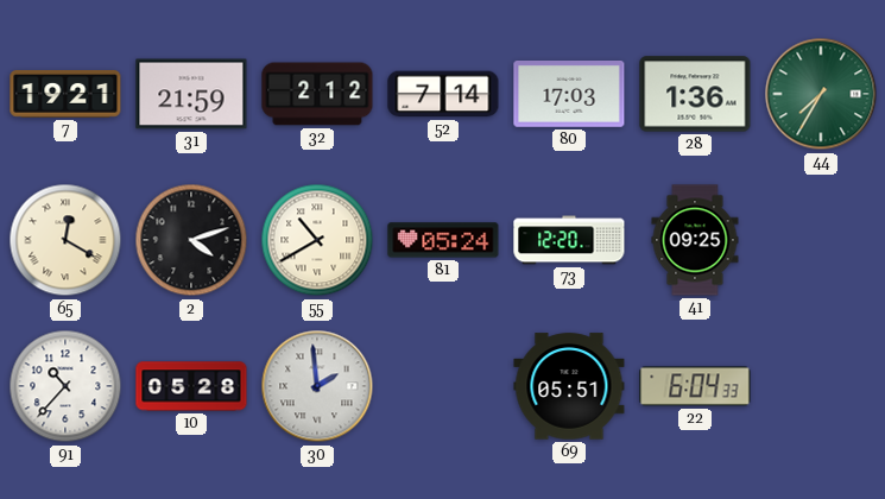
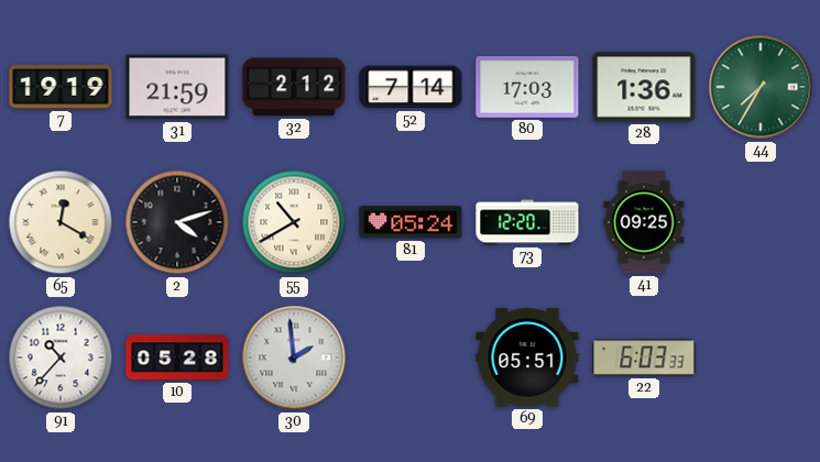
7: 19:21 -> 19:19 (61, 87)
22: 6:04 -> 6:03 (644, 358)
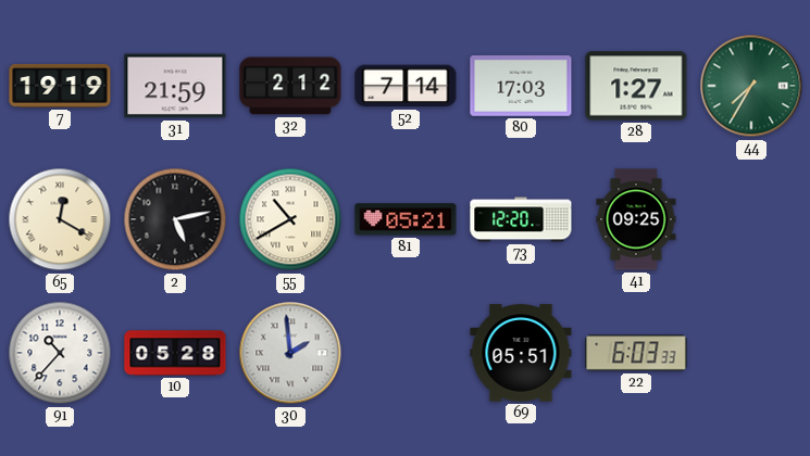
28: 1:36 -> 1:27 (636, 86)
2: 4:12 -> 5:13 (175, 219)
81: 05:24 -> 05:21 (406, 219)
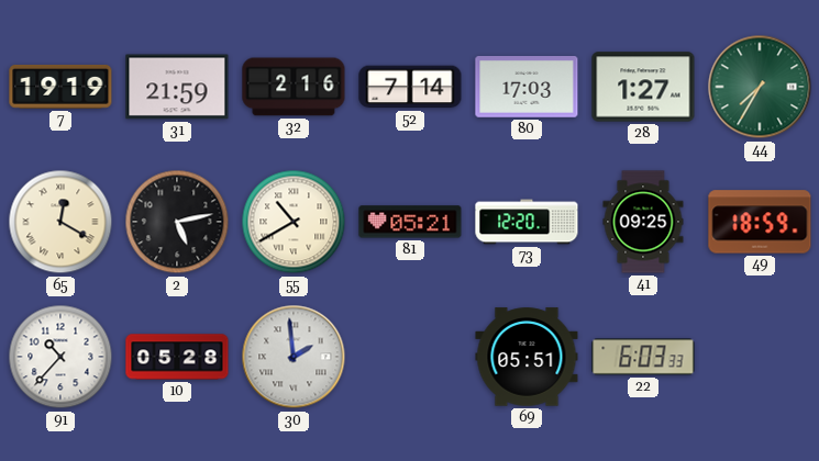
32: 2:12 -> 2:16 (294, 87)
49: none -> 18:59 (760, 222)
